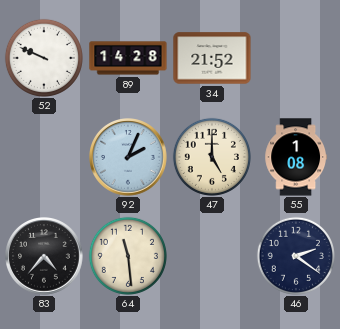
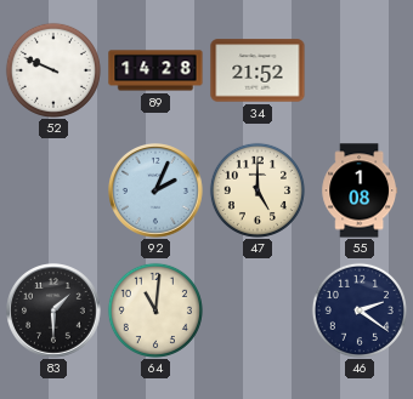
83: 4:37 -> 1:30 (55, 312)
64: 11:29 -> 11:01 (155, 310)
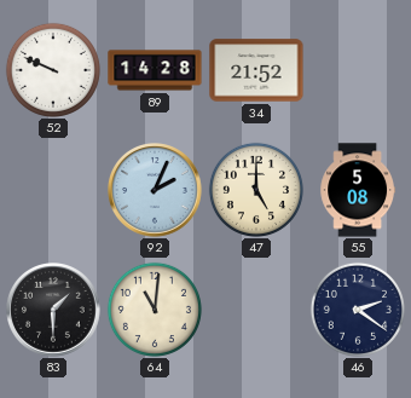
55: 1:08 -> 5:08 (357, 190)
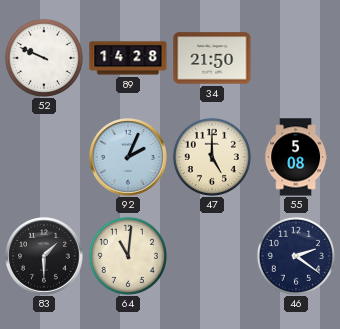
34: 21:52 -> 21:50 (212, 58)
